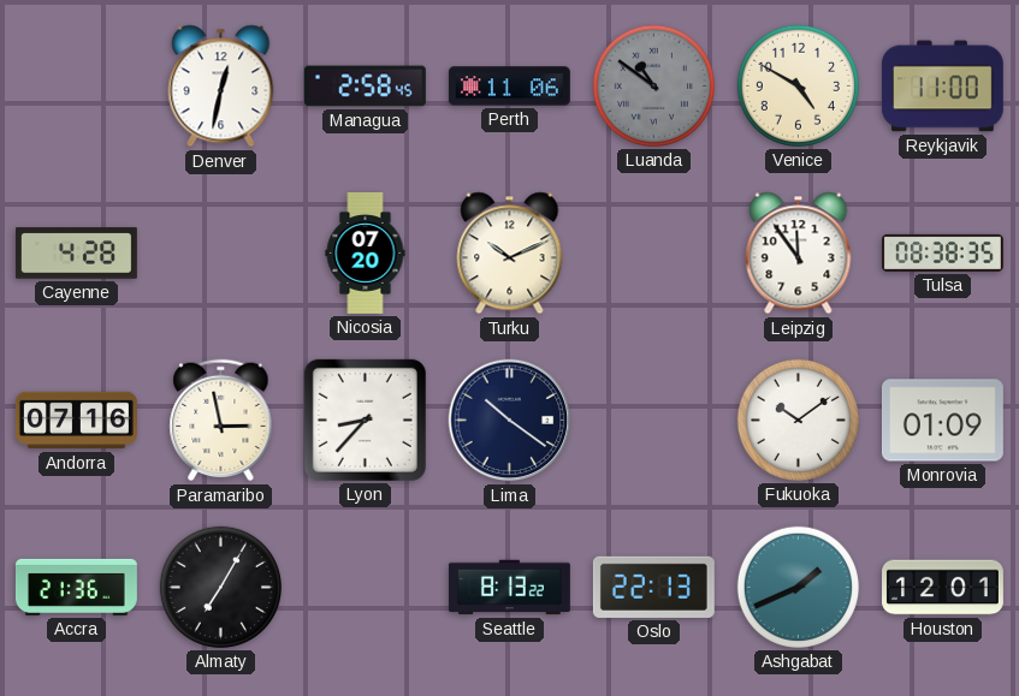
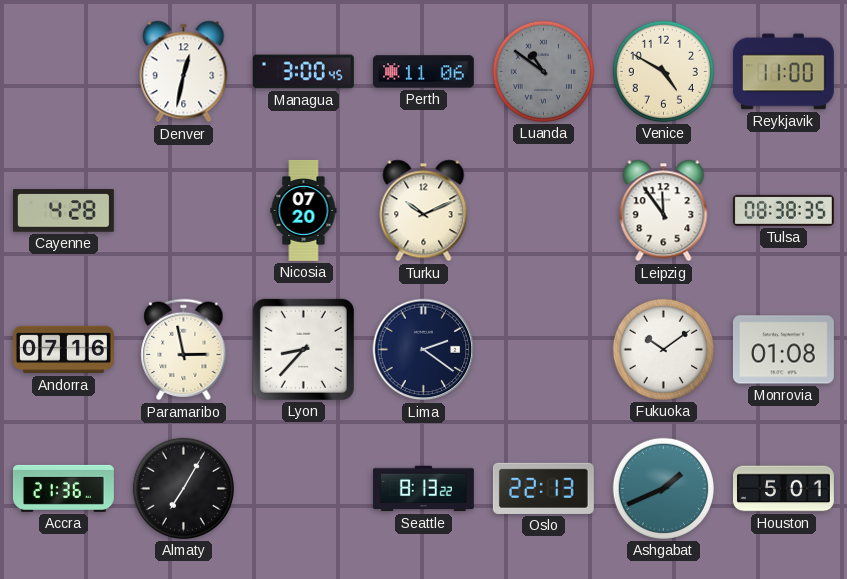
Managua: 2:58 -> 3:00 (303, 72)
Lima: 10:21 -> 2:21 (424, 350)
Monrovia: 01:09 -> 01:08 (783, 350)
Houston: 12:01 -> 5:01 (784, 489)
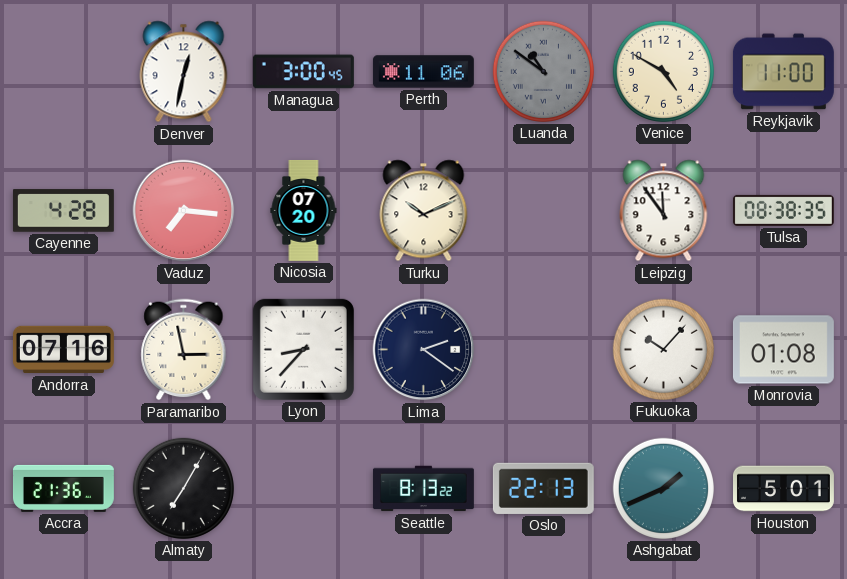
Vaduz: none -> 7:16 (184, 211)
Fukuoka: 10:09 -> 10:07 (663, 349)
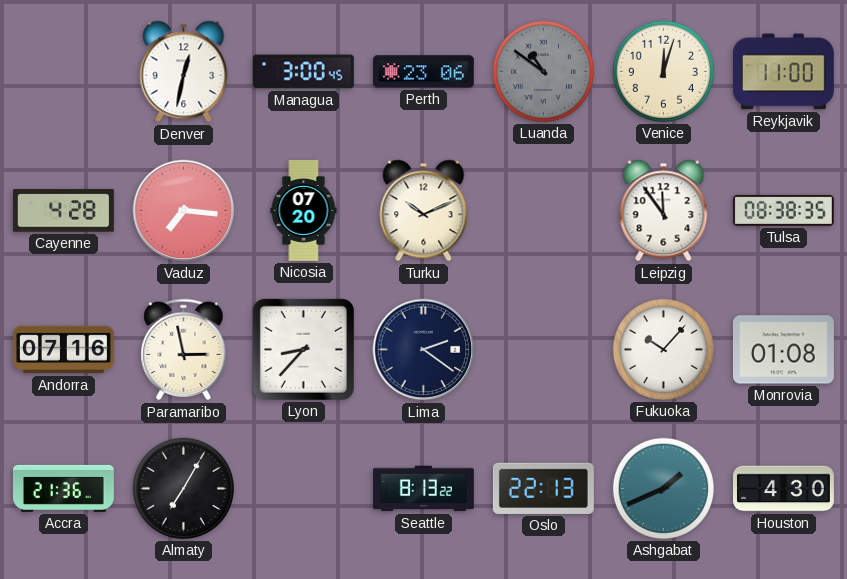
Perth: 11:06 -> 23:06 (423, 72)
Venice: 4:50 -> 12:03 (663, 71)
Houston: 5:01 -> 4:30 (784, 489)
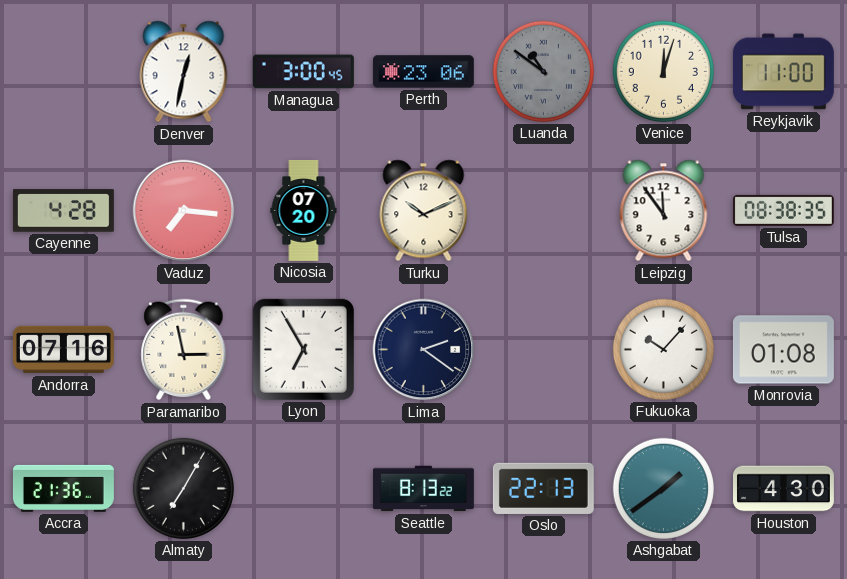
Lyon: 8:37 -> 6:55 (303, 349)
Ashgabat: 1:41 -> 1:39 (663, 488)
